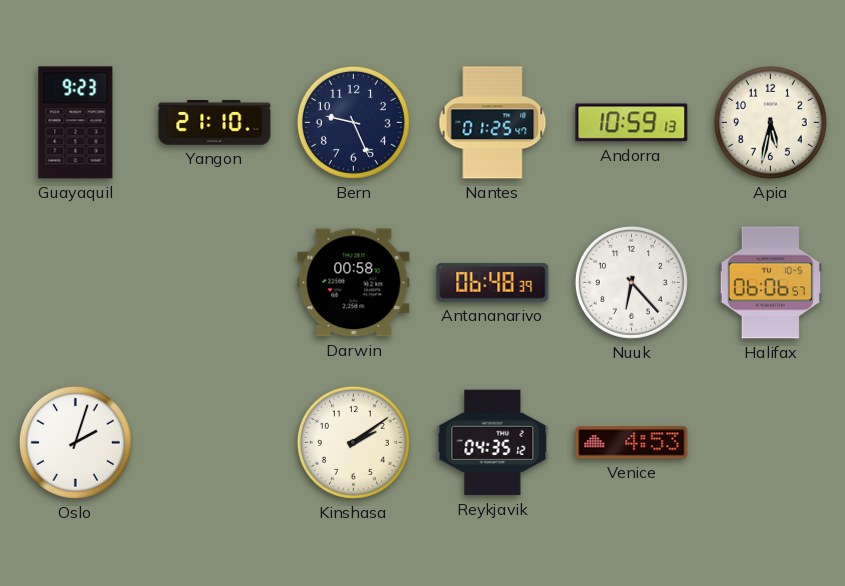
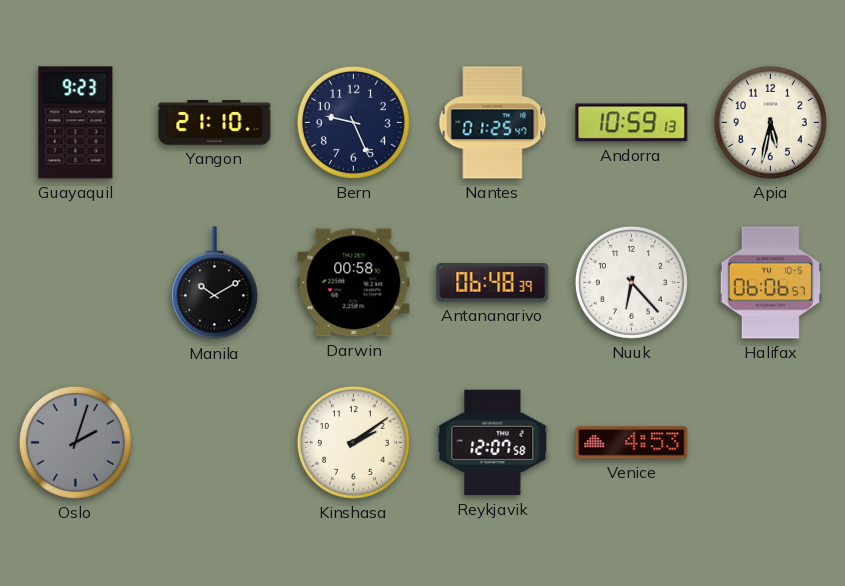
Manila: none -> 10:10 (214, 283)
Oslo dial: white -> grey (75, 442)
Reykjavik: 04:35 -> 12:07 (493, 443)
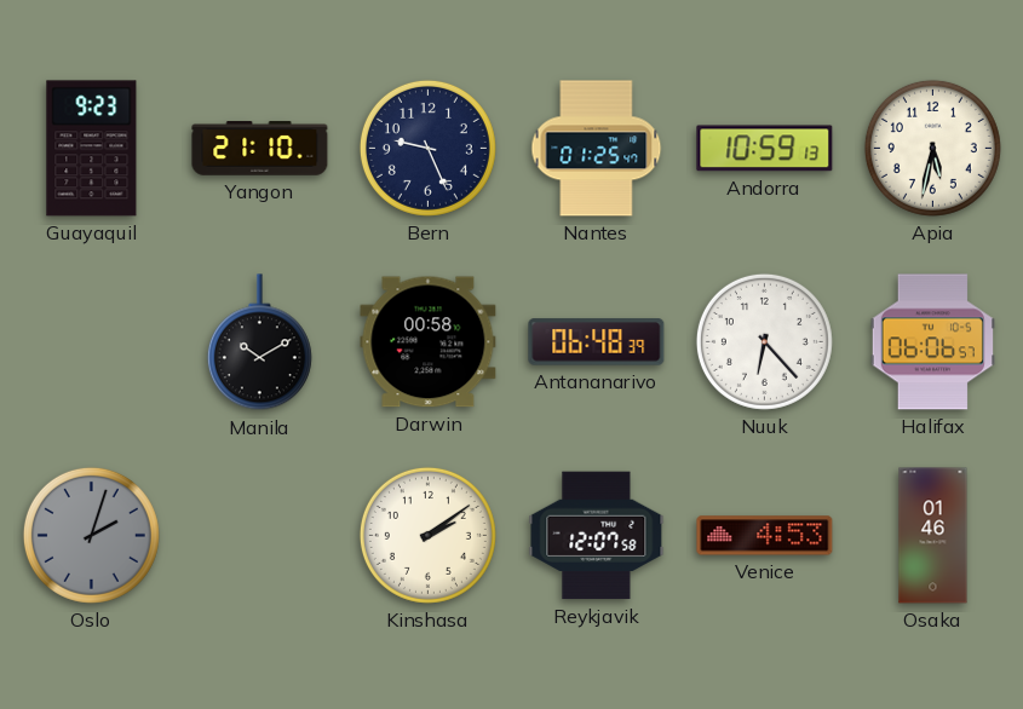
Osaka: none -> 01:46 (933, 536)
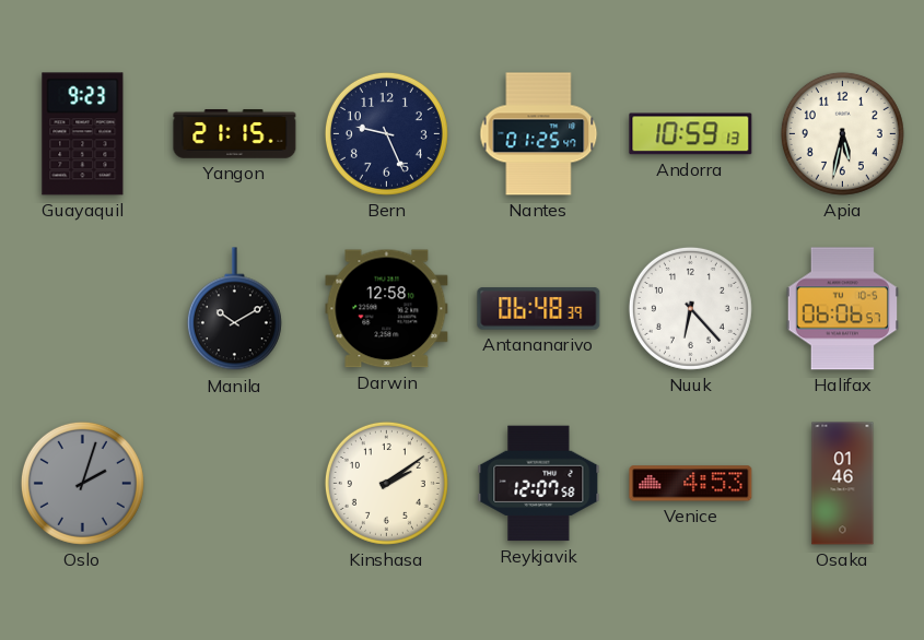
Yangon: 21:10 -> 21:15 (235, 134)
Darwin: 00:58 -> 12:58 (387, 309)
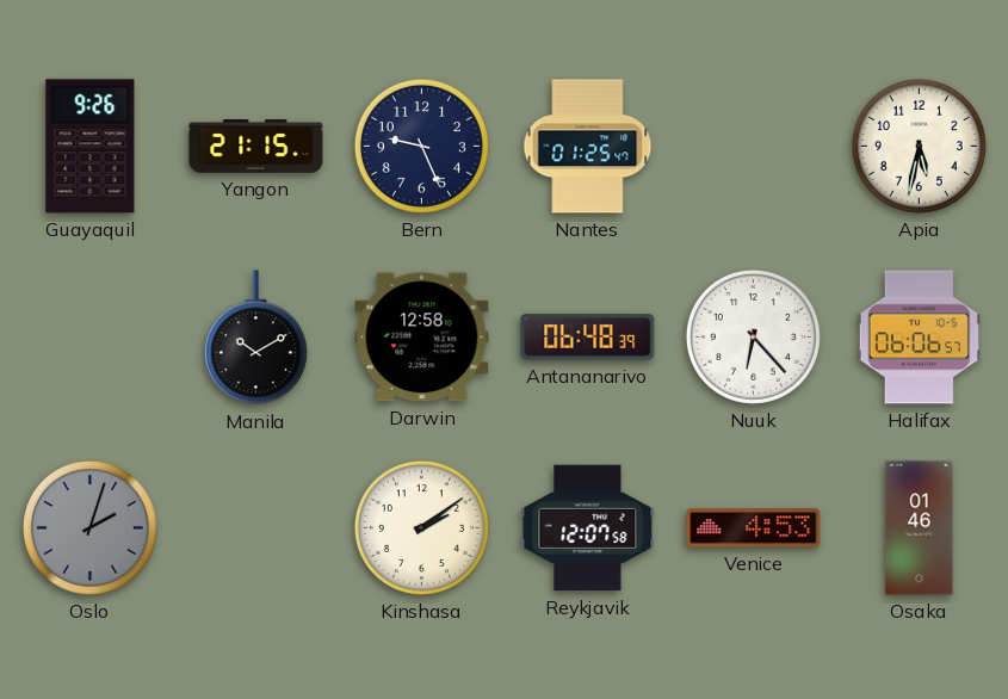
Guayaquil: 9:23 -> 9:26 (91, 147)
Andorra: 10:59 -> none (691, 134)
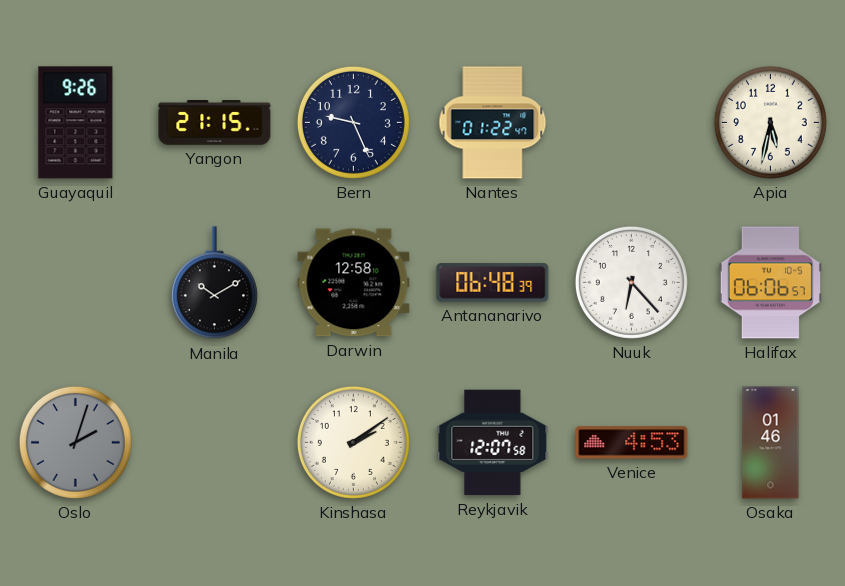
Nantes: 01:25 -> 01:22 (493, 123)
